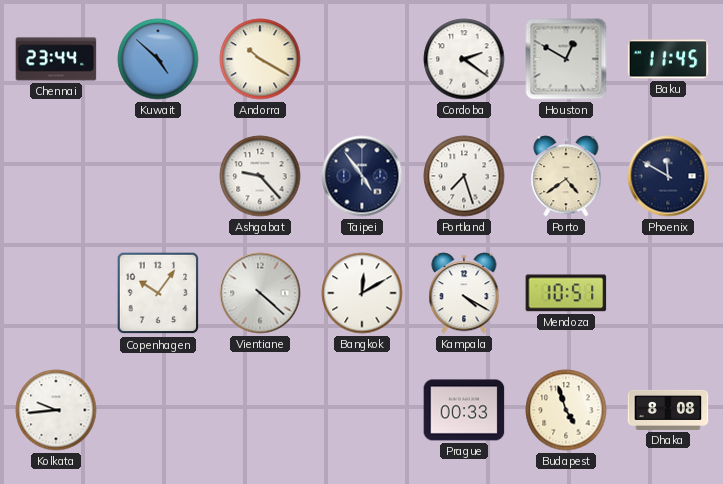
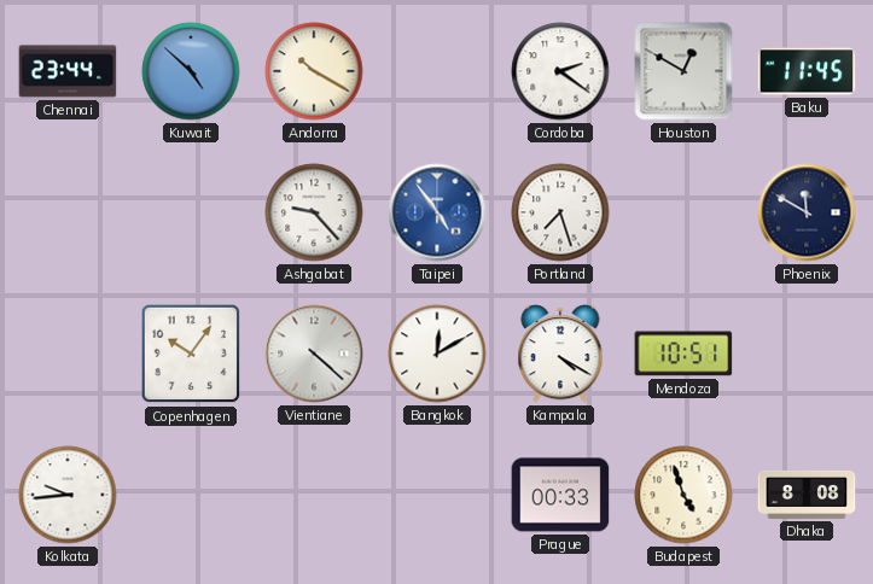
Taipei dial: navy -> blue (437, 212)
Porto: 4:39 -> none (566, 176)
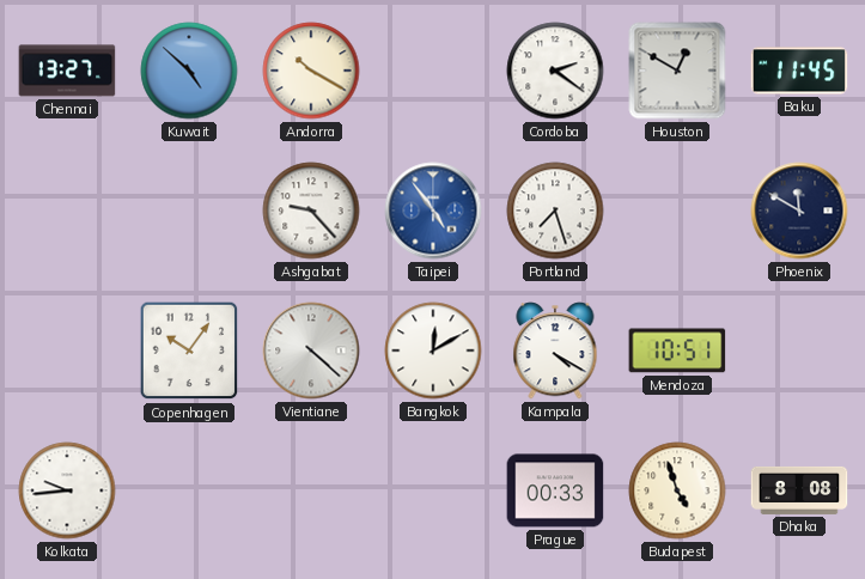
Chennai: 23:44 -> 13:27 (67, 71)
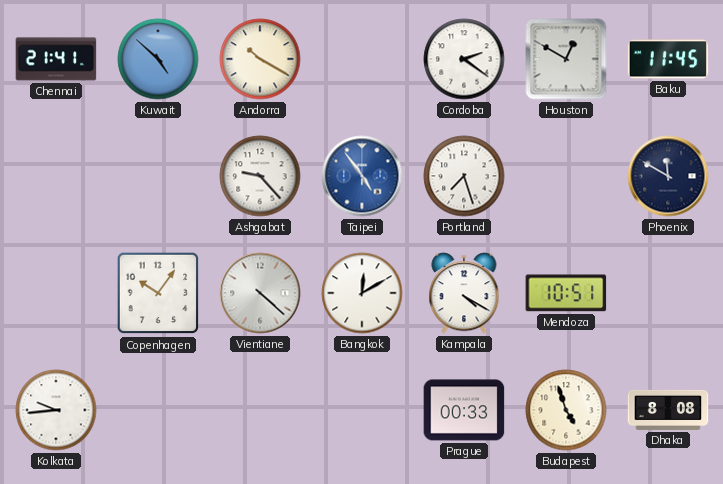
Chennai: 13:27 -> 21:41 (56, 59)
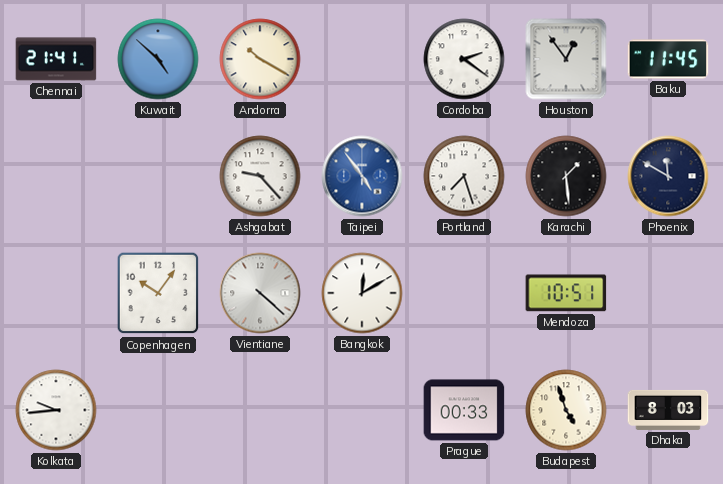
Houston: 12:50 -> 12:54 (566, 59)
Karachi: none -> 1:29 (566, 176)
Kampala: 4:20 -> none (464, 293)
Dhaka: 8:08 -> 8:03 (668, 410)
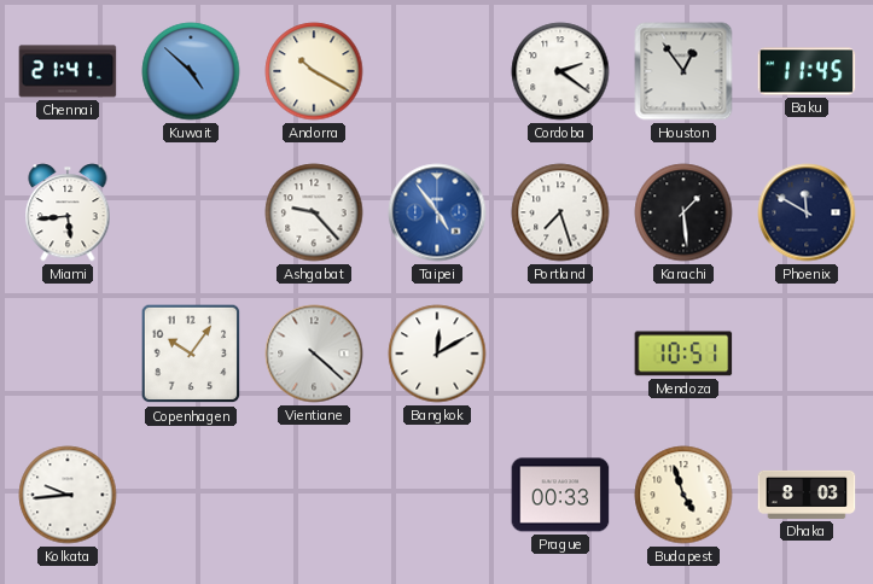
Miami: none -> 5:44 (68, 212)
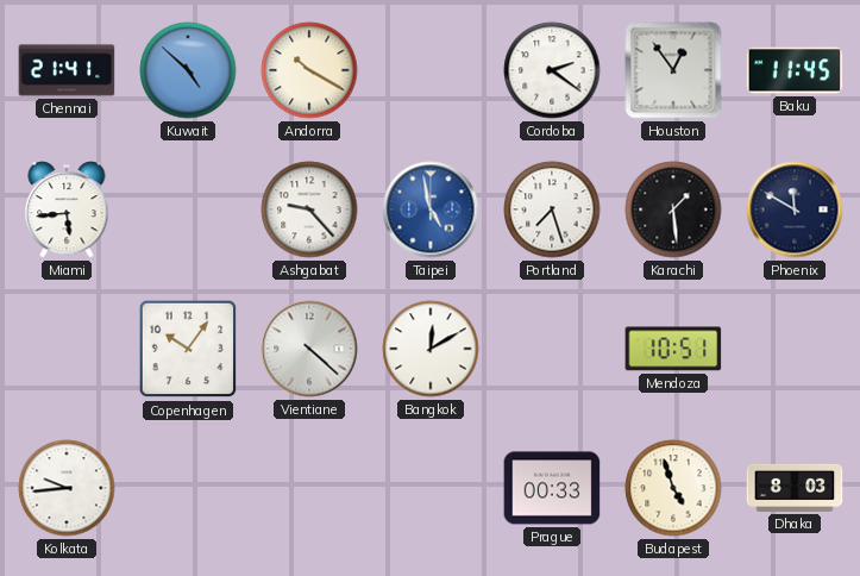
Taipei: 4:54 -> 4:58 (431, 209)
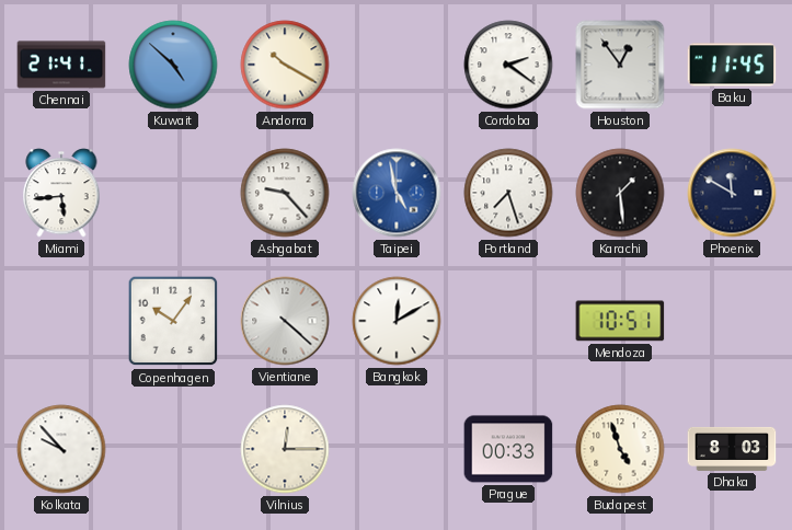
Kolkata: 9:44 -> 9:53 (61, 449)
Vilnius: none -> 12:15 (285, 449)
